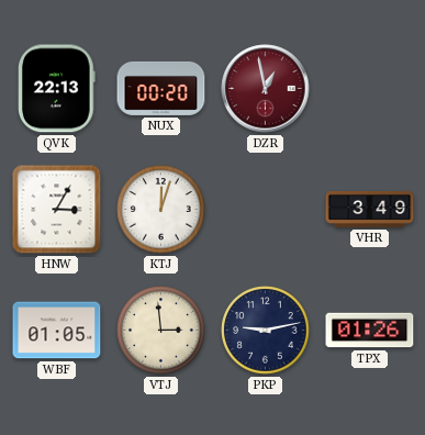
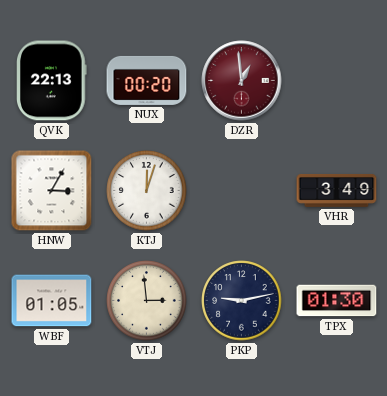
DZR: 12:58 -> 12:59 (242, 81)
TPX: 01:26 -> 01:30 (337, 301)
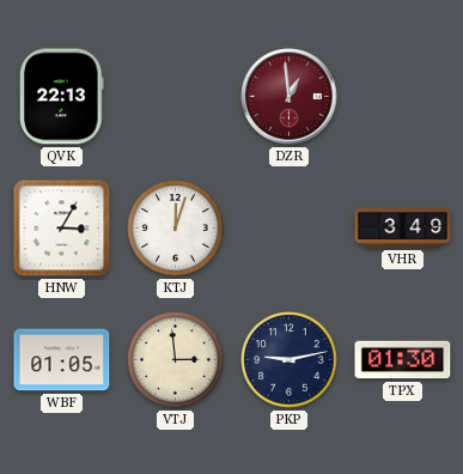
NUX: 00:20 -> none (147, 80)
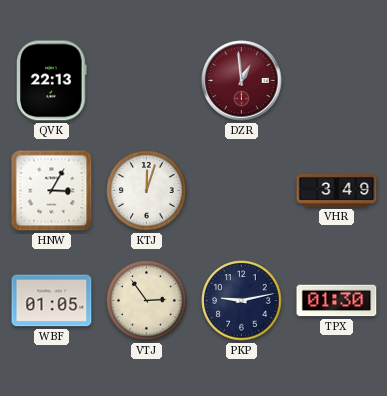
VTJ: 2:59 -> 2:54 (147, 301)
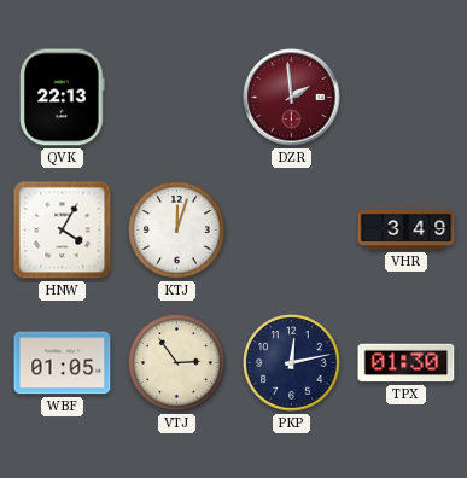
DZR: 12:59 -> 1:59 (292, 98)
HNW: 3:05 -> 4:05 (63, 231)
PKP: 9:13 -> 12:13 (292, 363)
